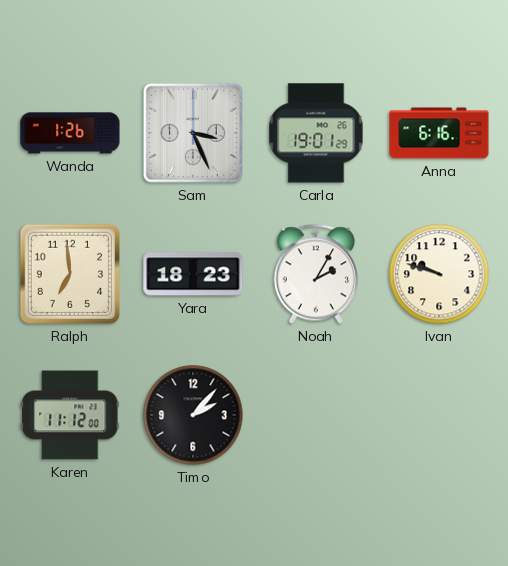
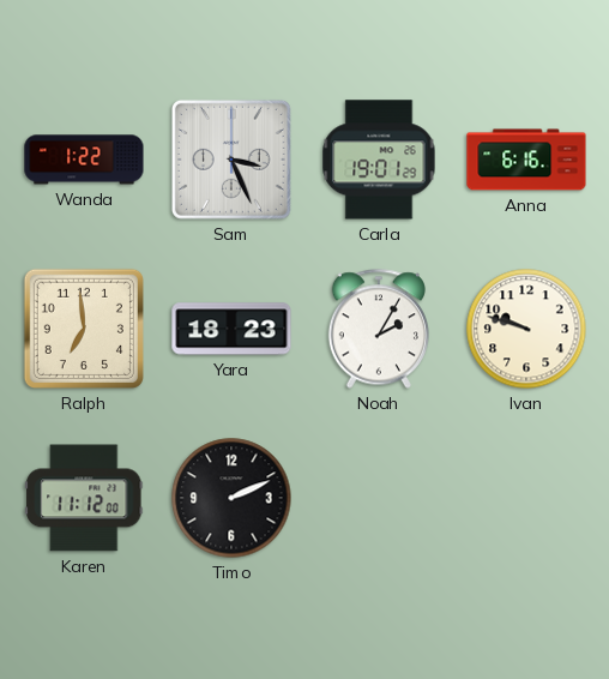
Wanda: 1:26 -> 1:22 (84, 160)
Timo: 2:07 -> 2:11 (231, 498)
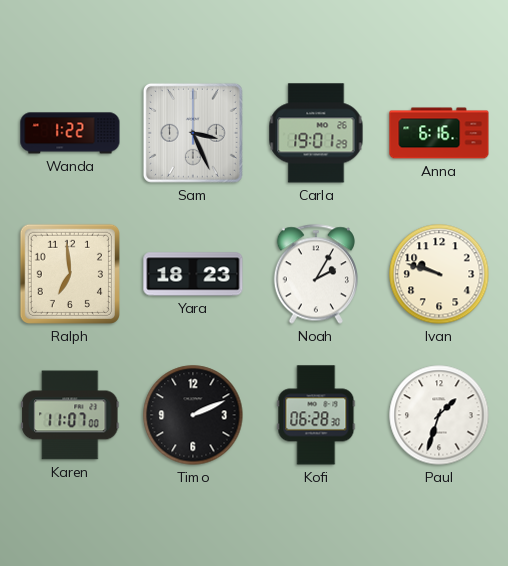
Karen: 11:12 -> 11:07 (70, 415)
Kofi: none -> 06:28 (316, 415)
Paul: none -> 1:33 (439, 415)
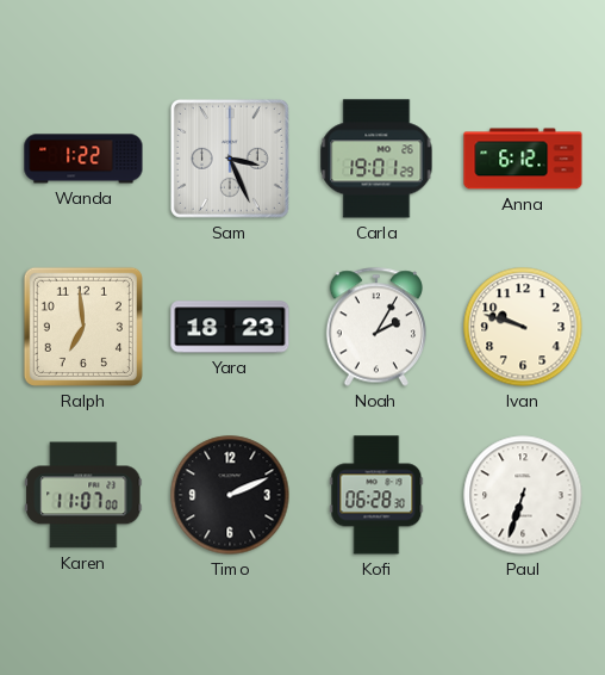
Anna: 6:16 -> 6:12 (523, 159)
Paul: 1:33 -> 6:33 (523, 495)
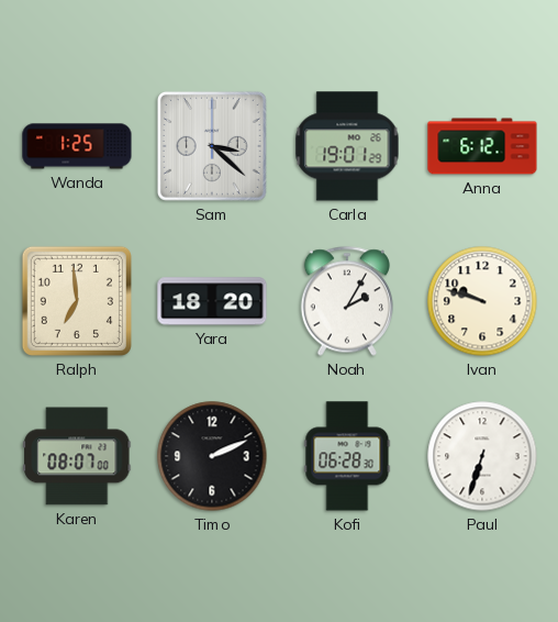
Wanda: 1:22 -> 1:25 (77, 146)
Sam: 3:26 -> 3:22 (212, 146)
Yara: 18:23 -> 18:20 (212, 301)
Karen: 11:07 -> 08:07 (77, 456)
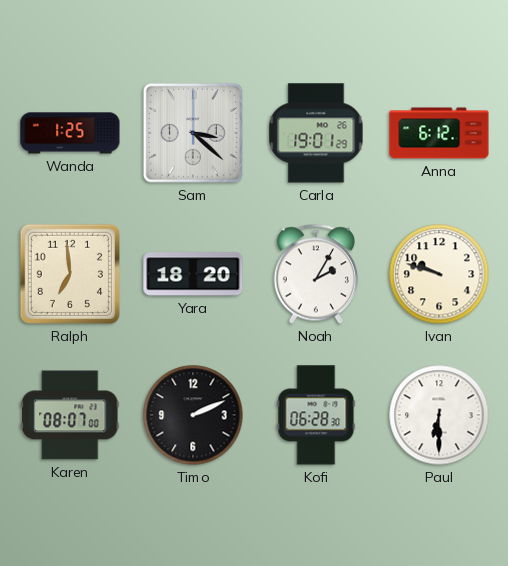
Paul: 6:33 -> 6:30 (439, 415)
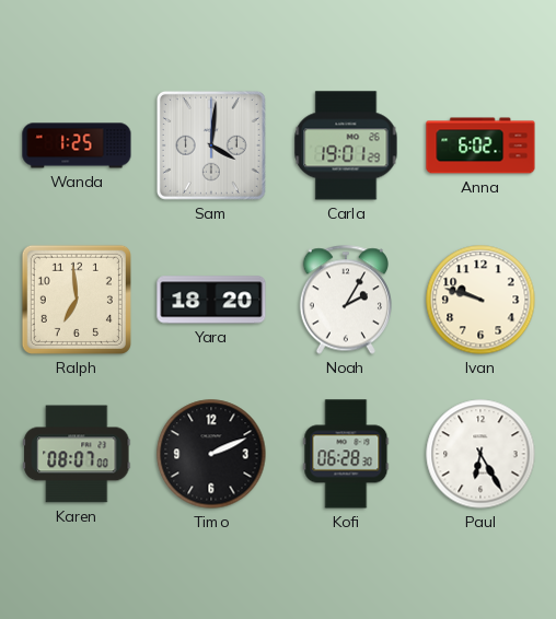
Sam: 3:22 -> 4:01 (211, 145)
Anna: 6:12 -> 6:02 (480, 145)
Paul: 6:30 -> 6:25 (480, 454)
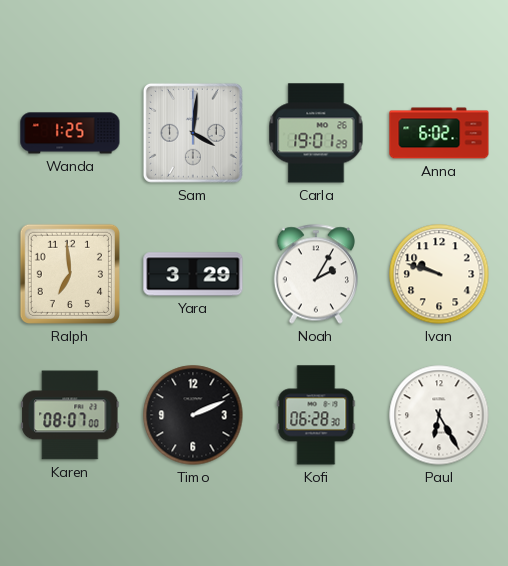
Yara: 18:20 -> 3:29 (193, 274)
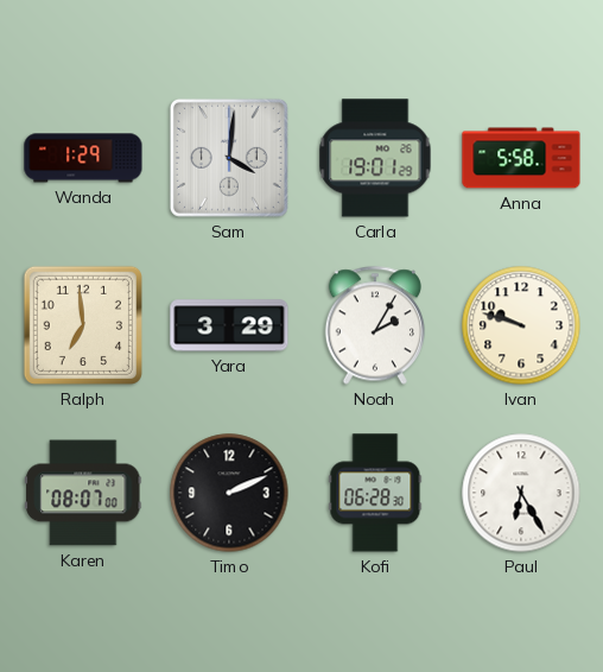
Wanda: 1:25 -> 1:29 (83, 158)
Anna: 6:02 -> 5:58 (521, 158)
